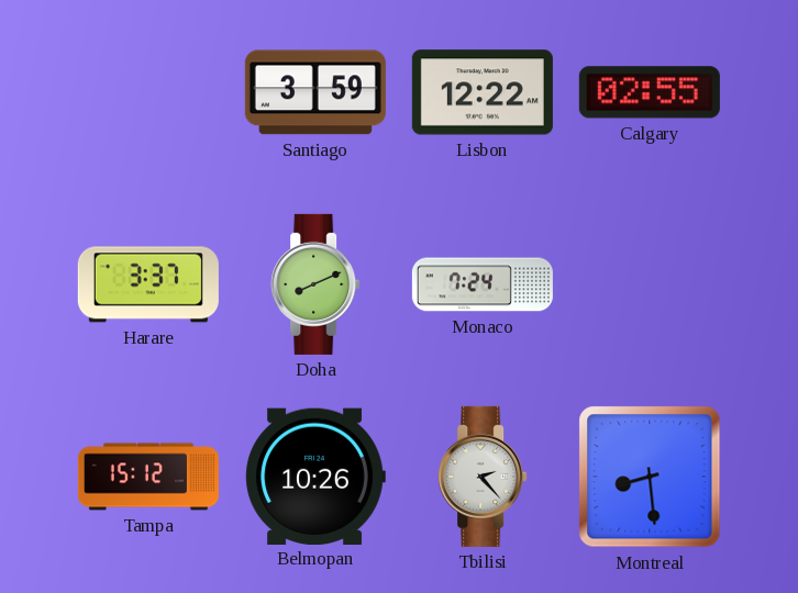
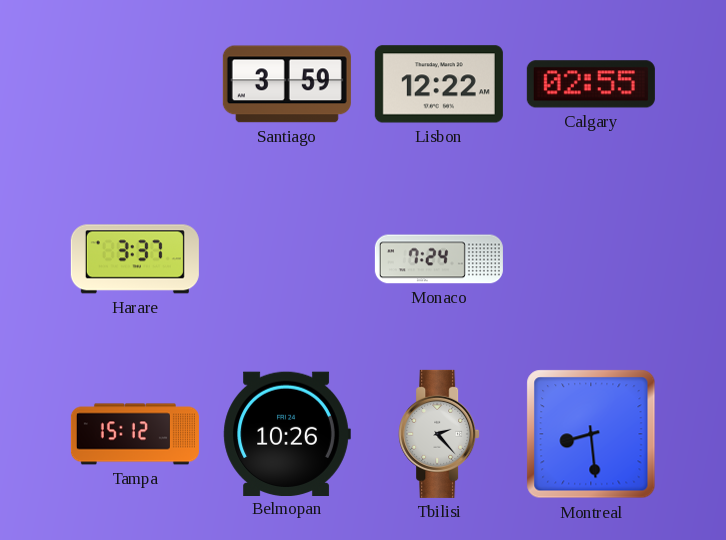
Doha: 8:11 -> none (315, 284)
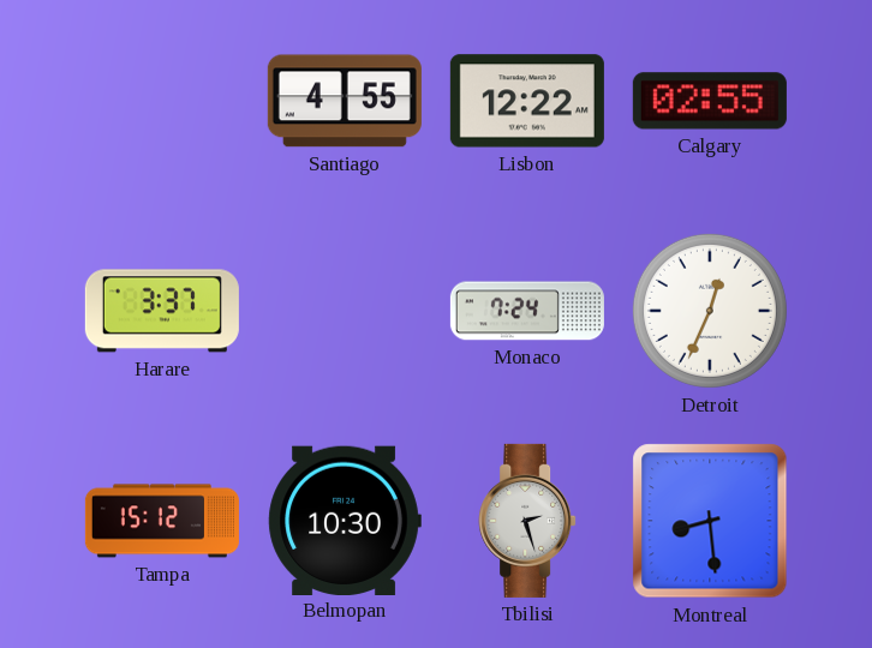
Santiago: 3:59 -> 4:55 (345, 101)
Detroit: none -> 12:34 (710, 311)
Belmopan: 10:26 -> 10:30 (345, 520)
Tbilisi: 2:23 -> 2:27 (527, 521)
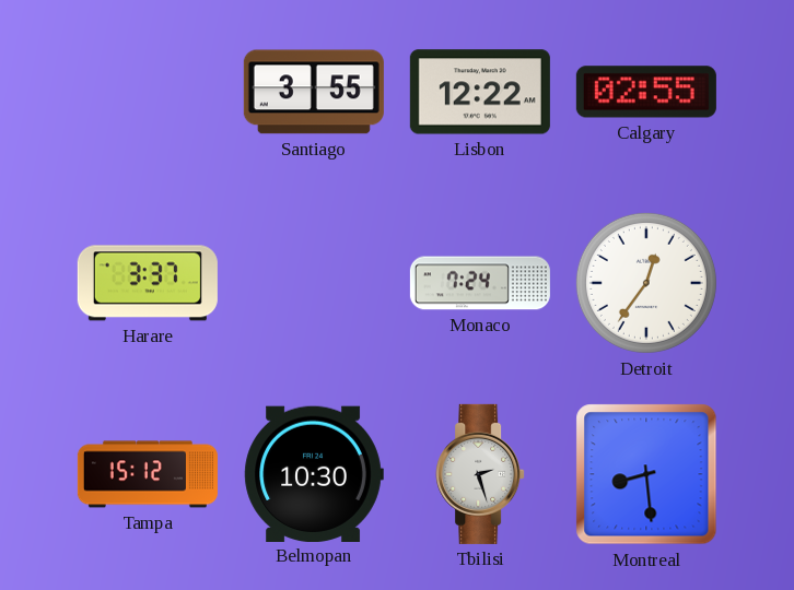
Santiago: 4:55 -> 3:55 (314, 92)
Detroit: 12:34 -> 12:36 (646, 283)
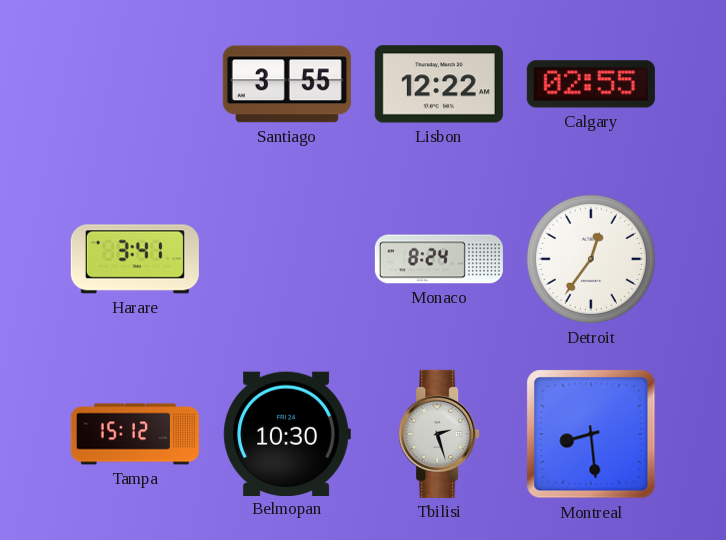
Harare: 3:37 -> 3:41 (135, 259)
Monaco: 7:24 -> 8:24 (439, 259)
